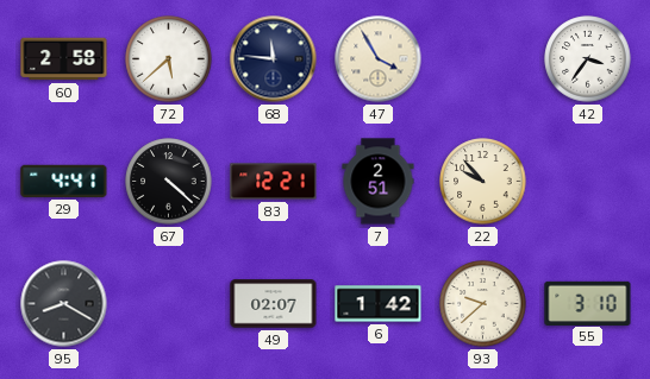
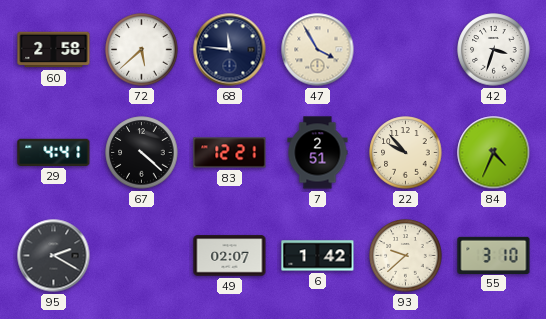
42: 3:36 -> 3:33 (494, 50)
84: none -> 4:34 (494, 153)
95: 8:20 -> 2:20 (54, 256)
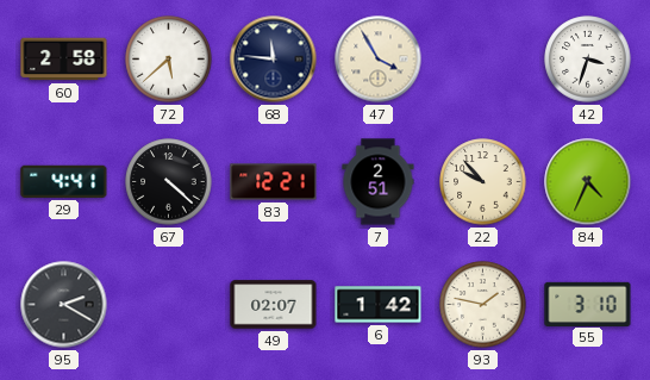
93: 9:38 -> 1:47 (483, 305)
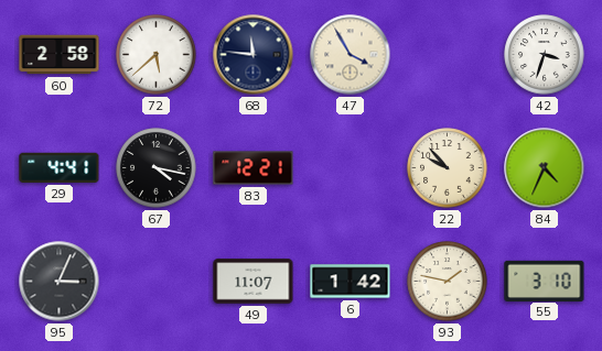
67: 4:22 -> 4:17 (157, 168)
7: 2:51 -> none (379, 182)
95: 2:20 -> 3:04 (60, 282)
49: 02:07 -> 11:07 (254, 282)
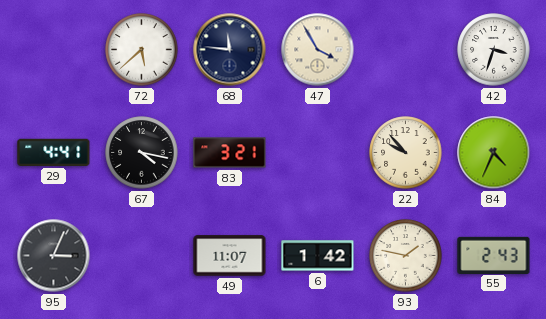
60: 2:58 -> none (60, 55)
83: 12:21 -> 3:21 (230, 153)
55: 3:10 -> 2:43 (494, 255)
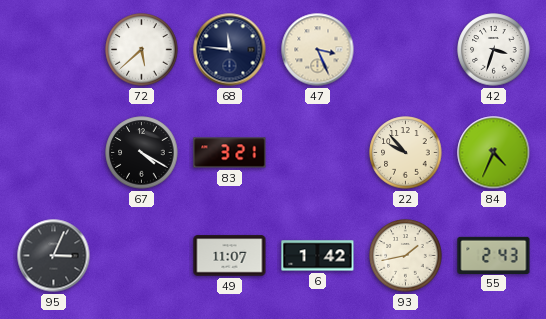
47: 3:55 -> 3:26 (318, 50)
29: 4:41 -> none (54, 152)
67: 4:17 -> 4:20 (142, 153)
93: 1:47 -> 1:43 (406, 256)
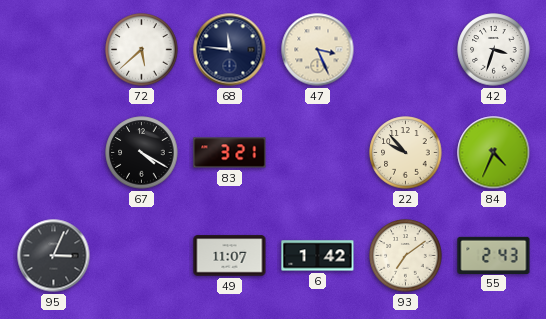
93: 1:43 -> 7:09 (406, 256)
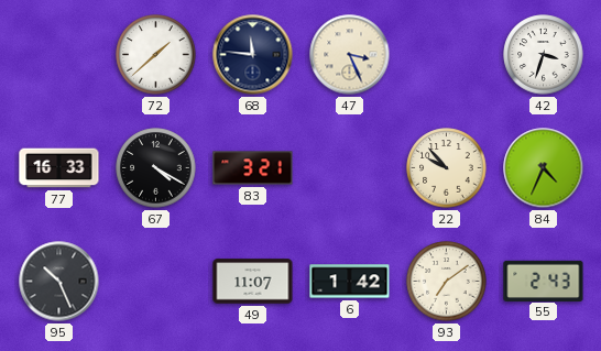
72: 5:38 -> 1:38 (156, 55)
77: none -> 16:33 (59, 168)
95: 3:04 -> 10:26 (59, 282)
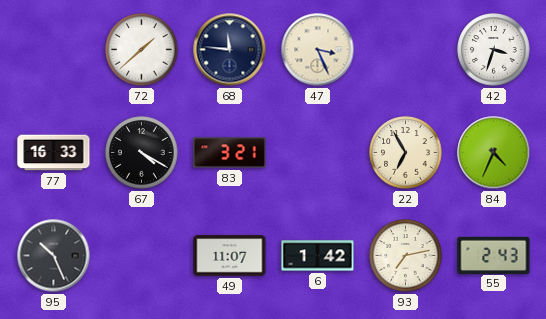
22: 9:53 -> 6:55 (406, 153)
93: 7:09 -> 7:13 (406, 256)
